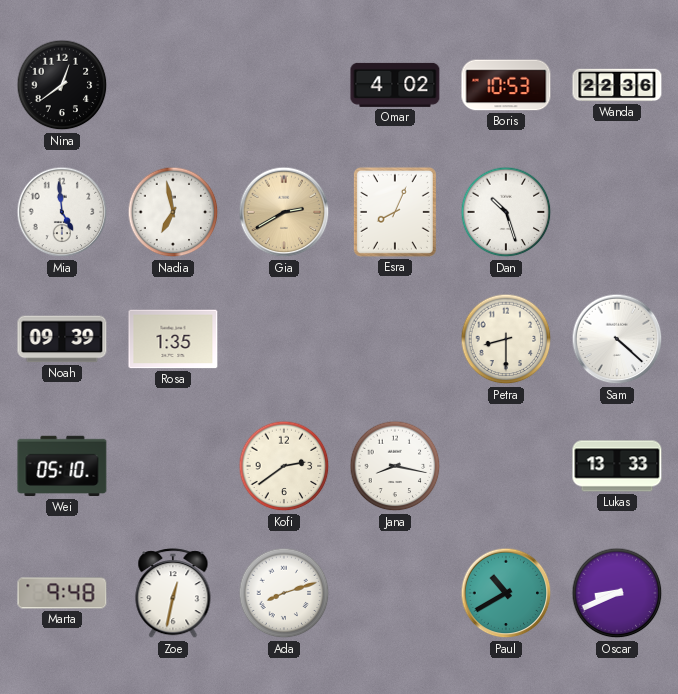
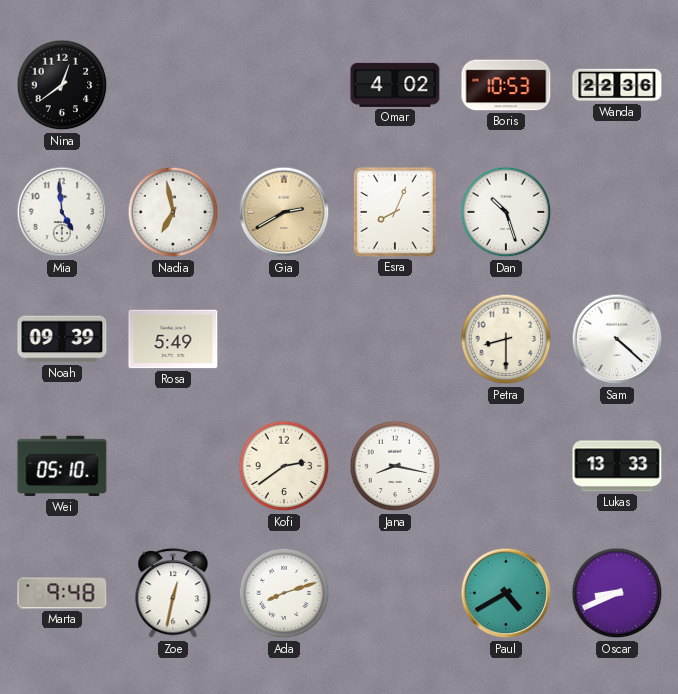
Rosa: 1:35 -> 5:49 (173, 339)
Paul: 10:40 -> 4:40 (506, 593)
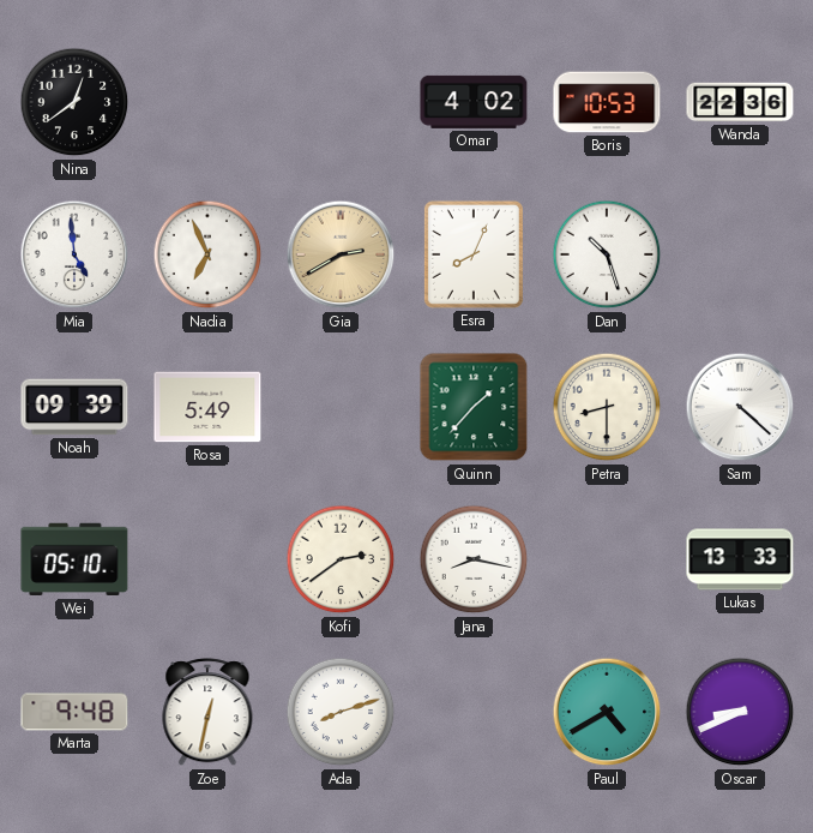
Nadia: 6:58 -> 6:56 (207, 254)
Quinn: none -> 1:37 (474, 407)
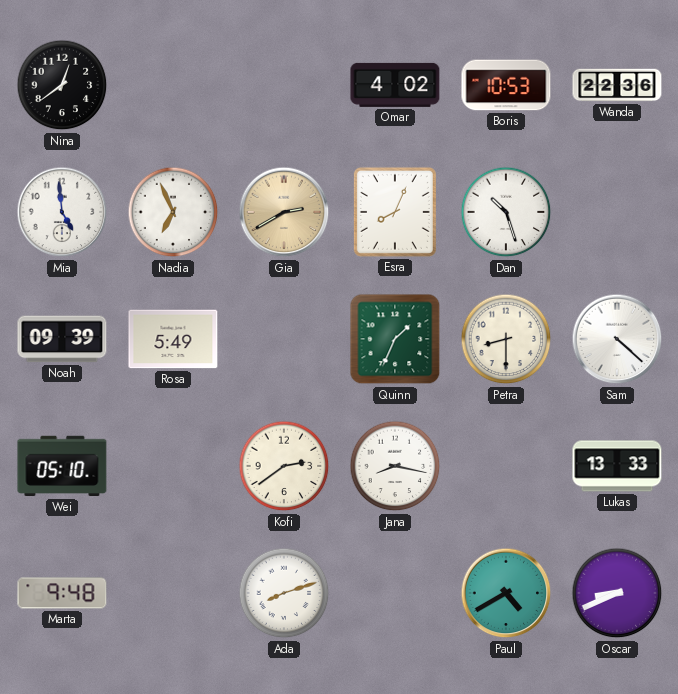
Quinn: 1:37 -> 1:34 (395, 339)
Zoe: 12:32 -> none (207, 713)
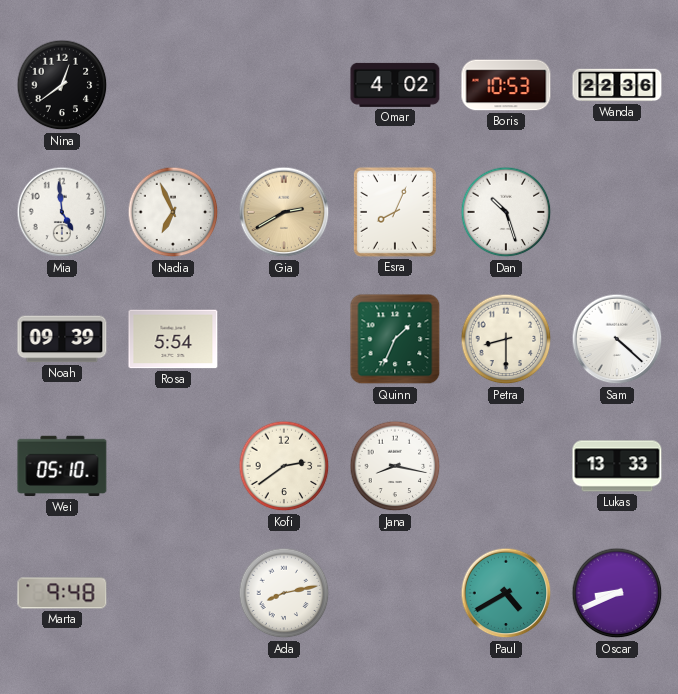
Rosa: 5:49 -> 5:54 (173, 339)
Ada: 8:12 -> 8:13 (284, 593)
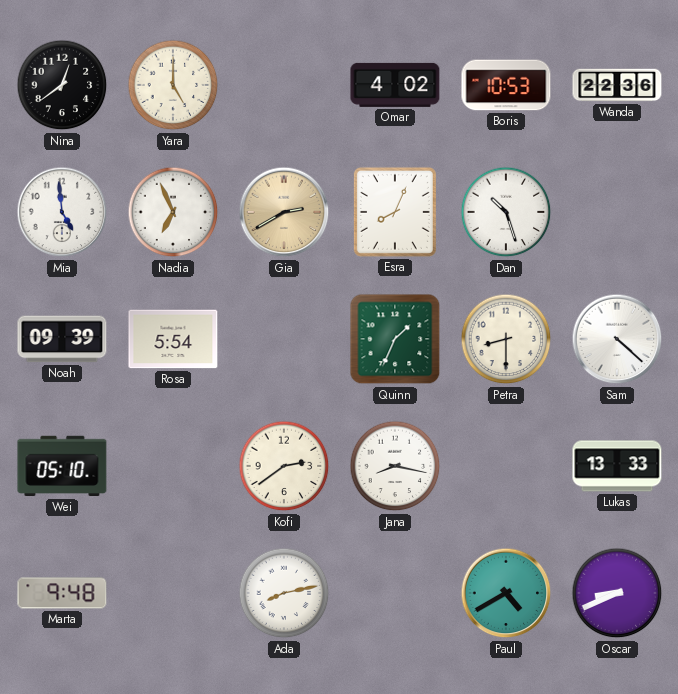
Yara: none -> 5:00 (173, 85)
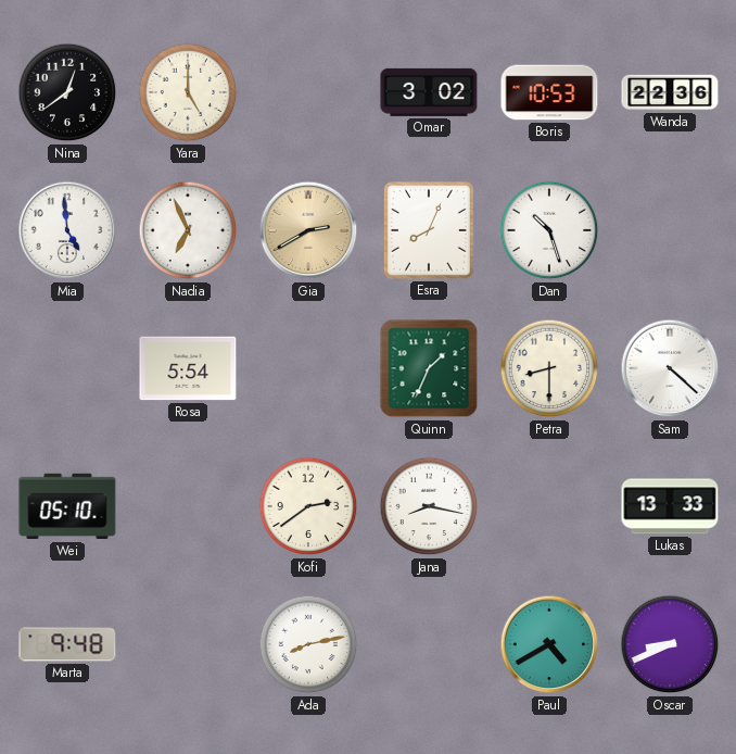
Omar: 4:02 -> 3:02 (429, 92)
Noah: 09:39 -> none (62, 339)
